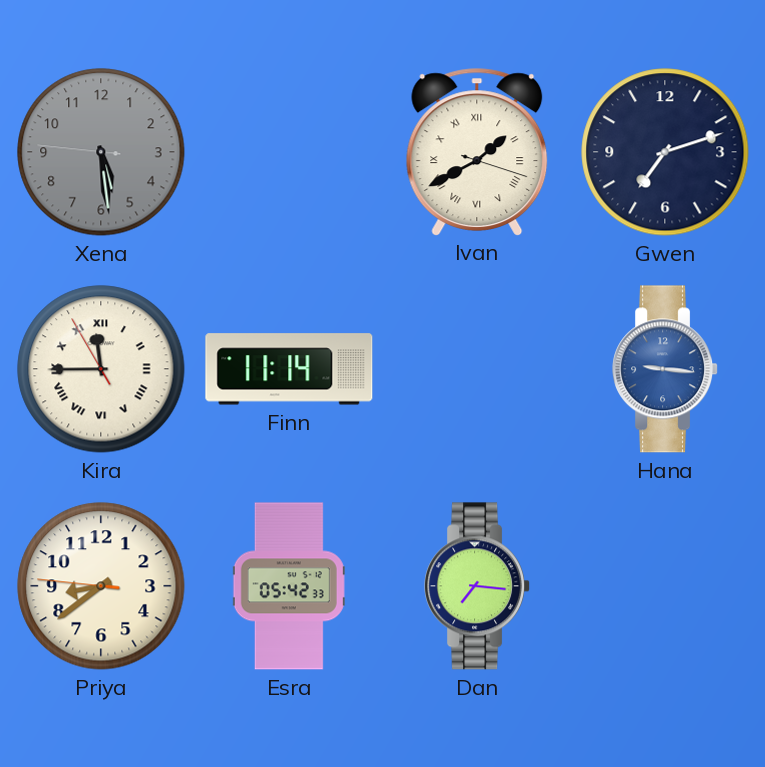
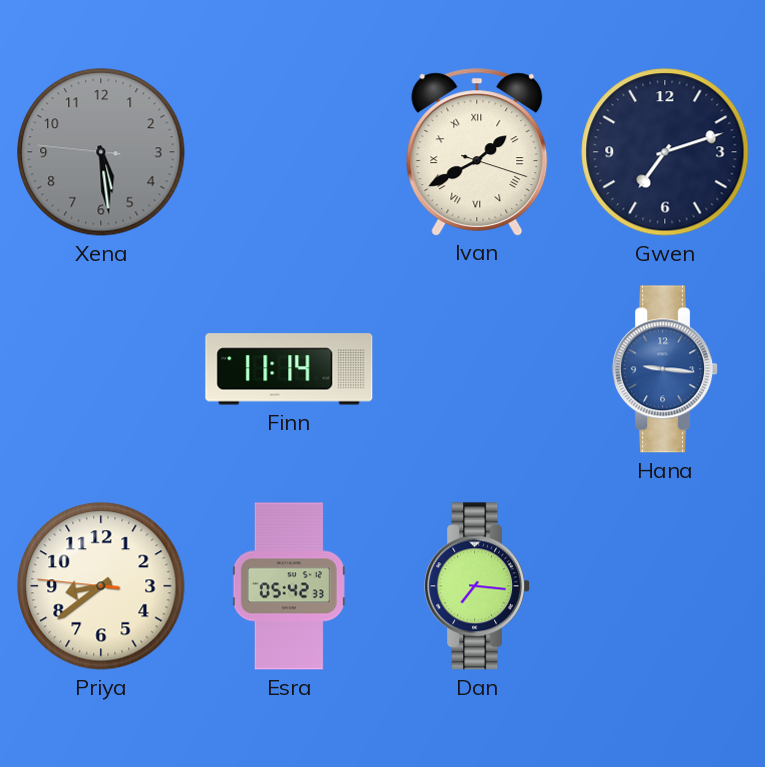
Kira: 11:44 -> none (101, 369)
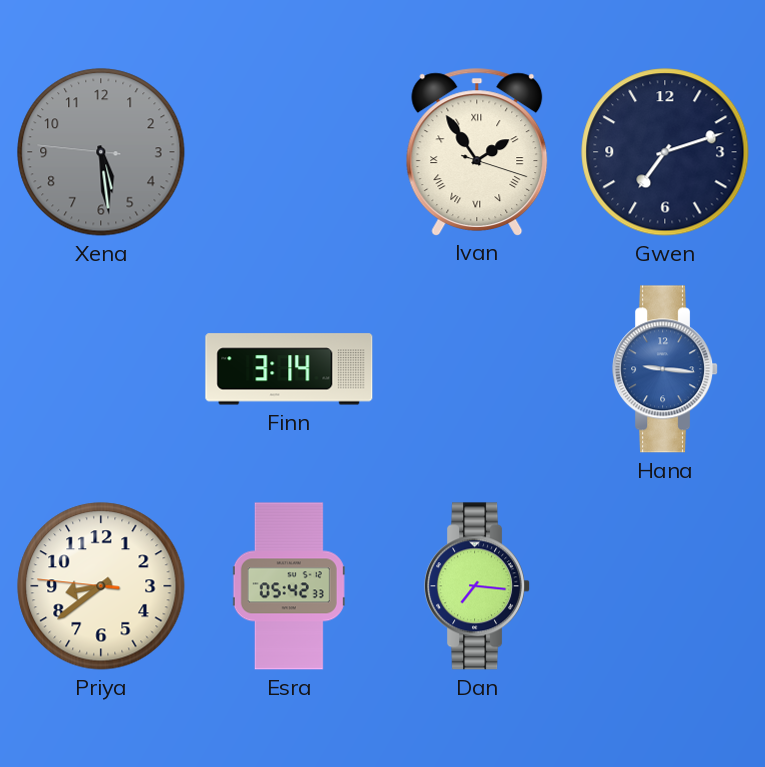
Ivan: 1:40 -> 1:54 (477, 152)
Finn: 11:14 -> 3:14 (289, 369)
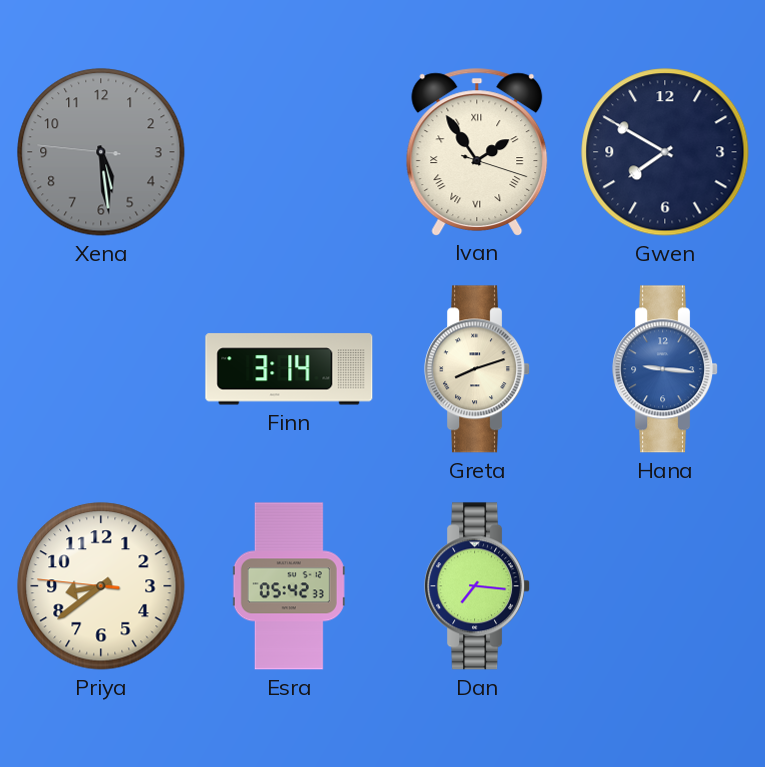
Gwen: 7:12 -> 7:50 (665, 152)
Greta: none -> 8:12 (478, 369)
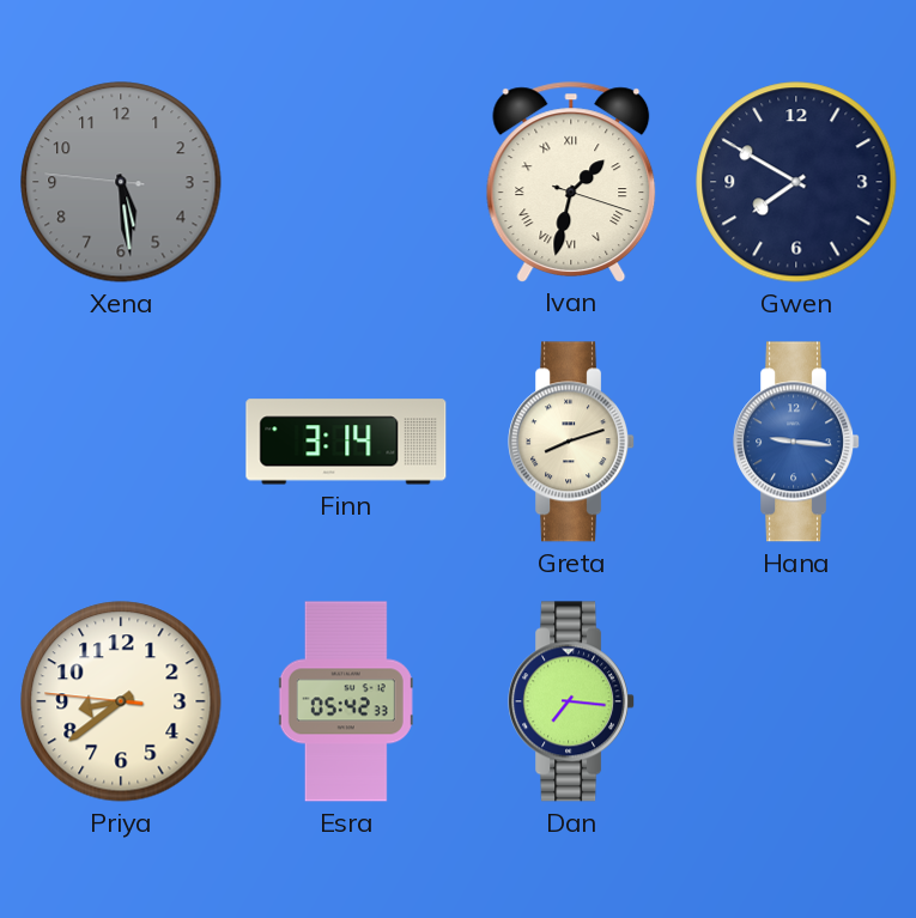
Ivan: 1:54 -> 1:32 (571, 182)
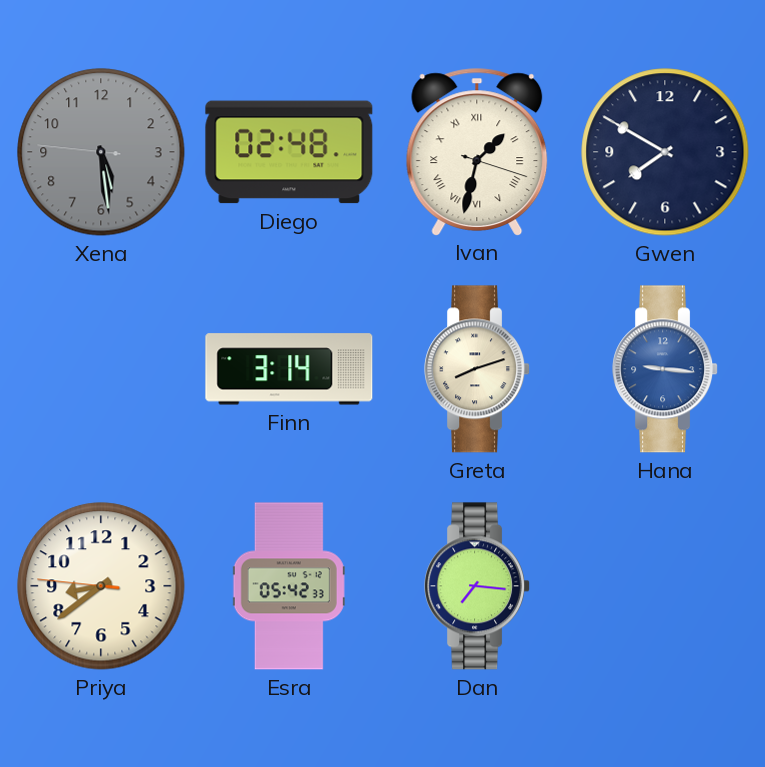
Diego: none -> 02:48 (289, 152)
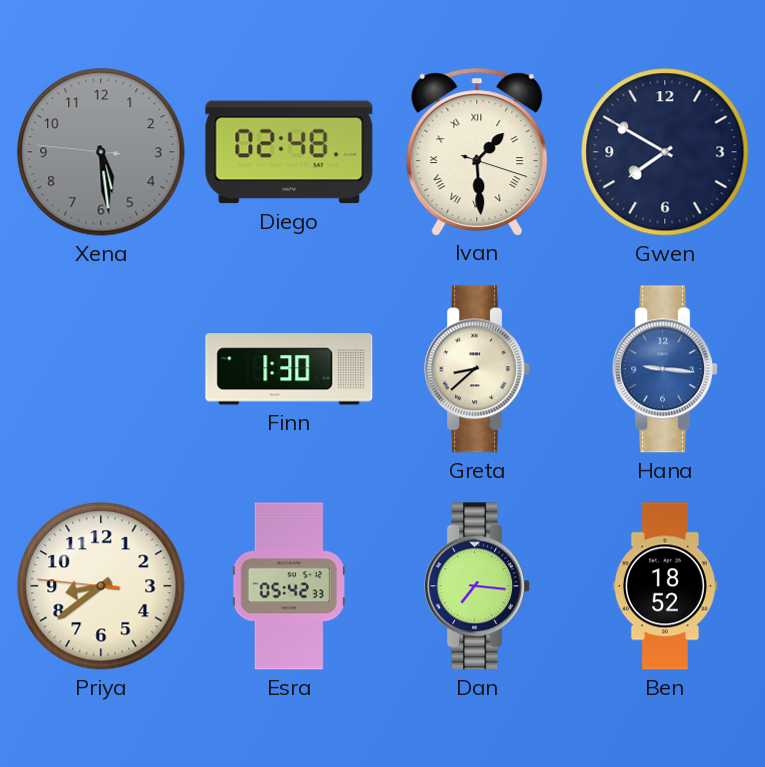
Ivan: 1:32 -> 1:29 (477, 152)
Finn: 3:14 -> 1:30 (289, 369)
Greta: 8:12 -> 8:38 (478, 369)
Ben: none -> 18:52 (665, 586)
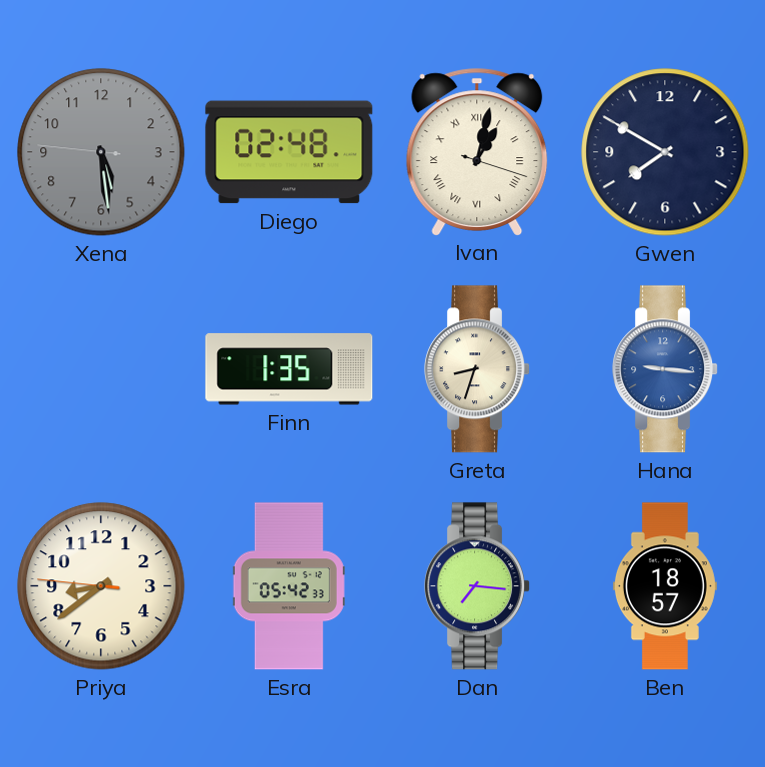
Ivan: 1:29 -> 1:02 (477, 152)
Finn: 1:30 -> 1:35 (289, 369)
Greta: 8:38 -> 8:33 (478, 369)
Ben: 18:52 -> 18:57 (665, 586)
